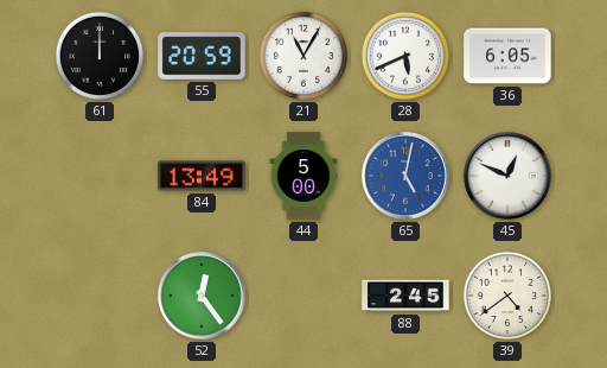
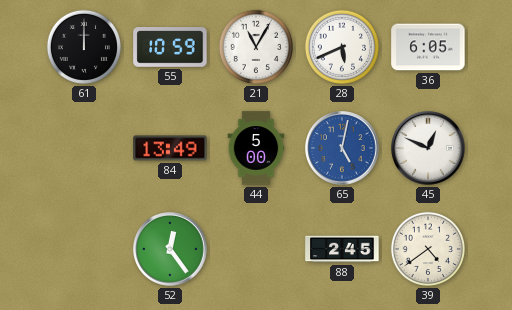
55: 20:59 -> 10:59 (170, 47)
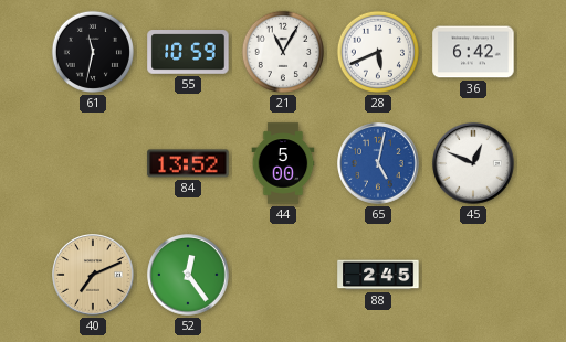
61: 12:00 -> 11:32 (93, 52)
36: 6:05 -> 6:42 (473, 52)
84: 13:49 -> 13:52 (188, 163)
40: none -> 7:11 (93, 275)
39: 4:39 -> none (428, 249)
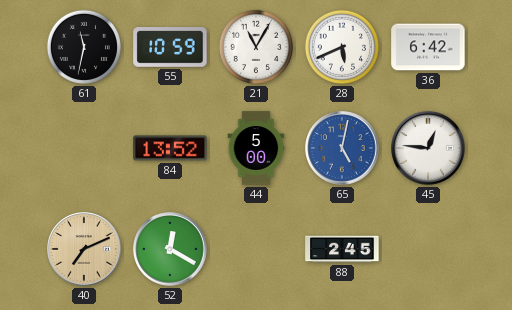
45: 12:49 -> 12:46 (428, 148)
52: 12:24 -> 12:20 (170, 249)
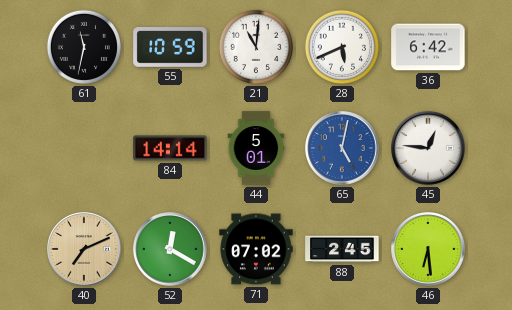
21: 11:05 -> 11:01 (256, 47)
84: 13:52 -> 14:14 (170, 148)
44: 5:00 -> 5:01 (256, 148)
71: none -> 07:02 (256, 249)
46: none -> 6:29 (428, 249)
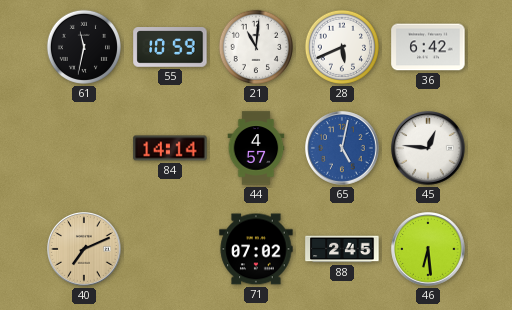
44: 5:01 -> 4:57 (256, 148)
52: 12:20 -> none (170, 249)
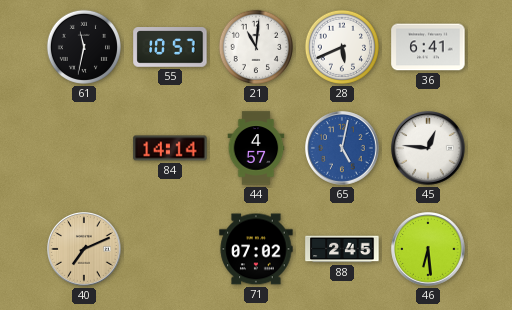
55: 10:59 -> 10:57 (170, 47)
36: 6:42 -> 6:41 (428, 47)
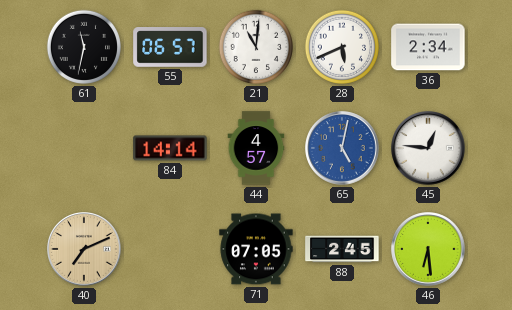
55: 10:57 -> 06:57 (170, 47)
36: 6:41 -> 2:34 (428, 47)
71: 07:02 -> 07:05 (256, 249)
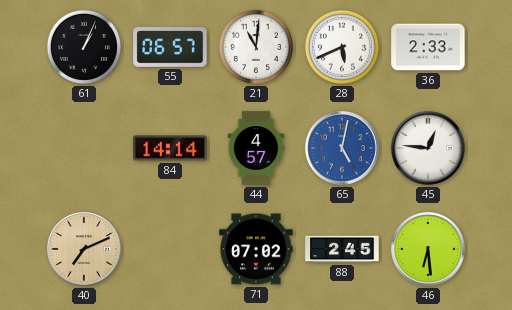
61: 11:32 -> 1:04 (84, 47)
36: 2:34 -> 2:33 (428, 47)
71: 07:05 -> 07:02 (256, 249)
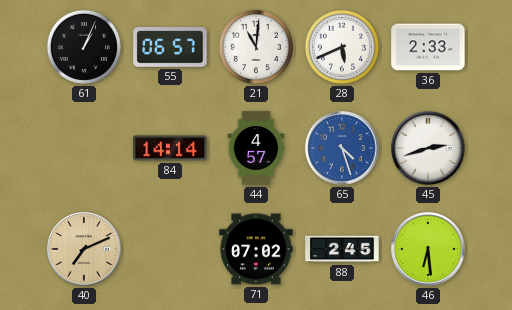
65: 5:02 -> 4:27 (342, 148)
45: 12:46 -> 2:42 (428, 148)
